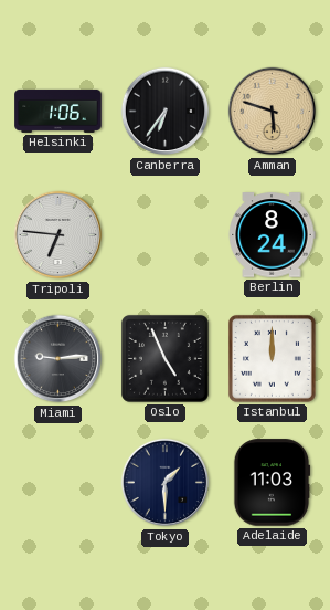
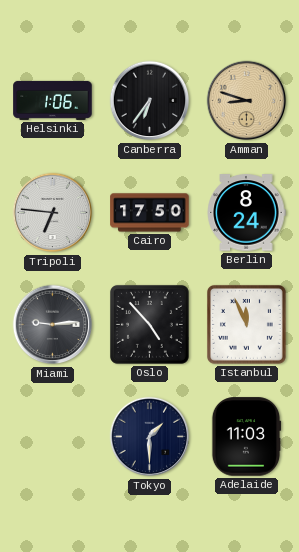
Amman: 5:48 -> 8:48 (247, 101)
Cairo: none -> 17:50 (150, 213)
Oslo: 4:56 -> 4:53 (149, 324)
Istanbul: 12:00 -> 11:56 (246, 324)
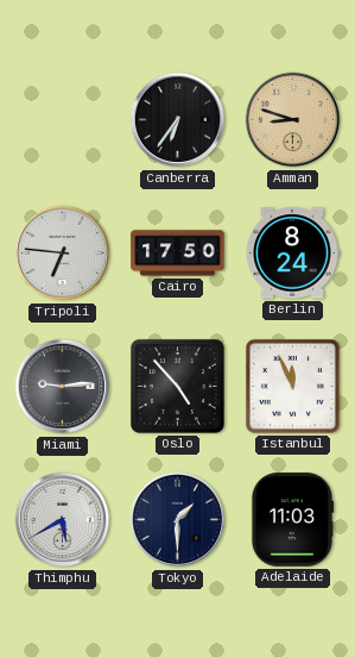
Helsinki: 1:06 -> none (53, 100)
Thimphu: none -> 5:40 (63, 520)
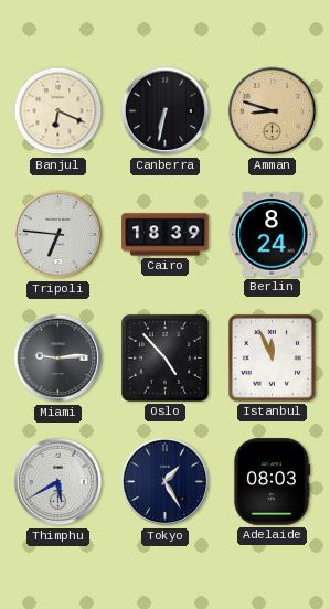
Banjul: none -> 6:19 (58, 111)
Canberra: 6:36 -> 6:32 (166, 111)
Cairo: 17:50 -> 18:39 (166, 235)
Tokyo: 1:30 -> 1:25 (166, 482)
Adelaide: 11:03 -> 08:03 (272, 482)
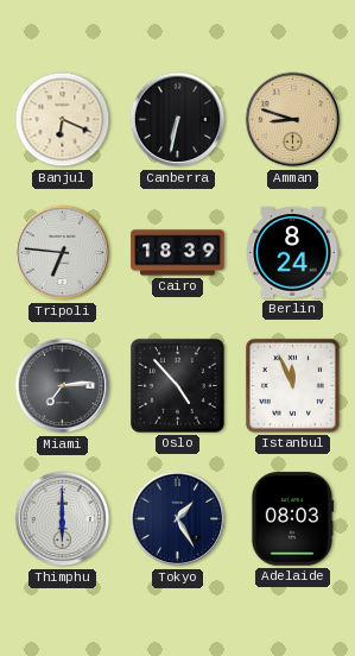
Miami: 9:14 -> 7:14 (63, 386)
Thimphu: 5:40 -> 6:00 (63, 519)
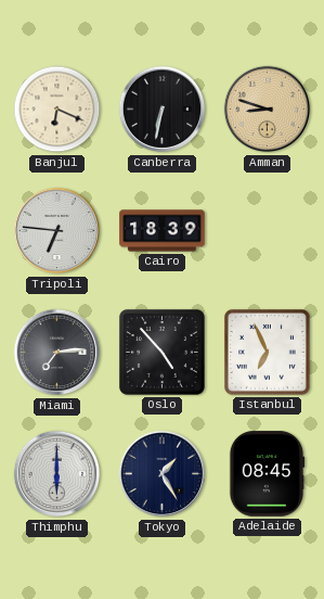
Berlin: 8:24 -> none (292, 253)
Istanbul: 11:56 -> 6:56 (267, 352)
Adelaide: 08:03 -> 08:45 (267, 474)
